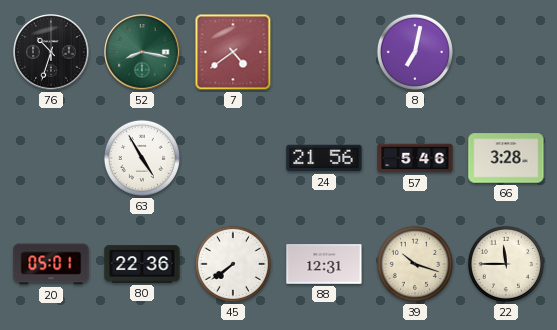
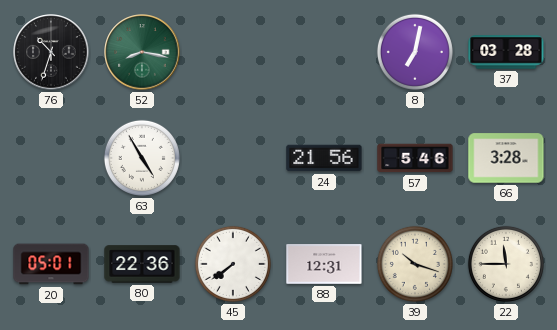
7: 4:39 -> none (233, 52)
37: none -> 03:28 (506, 52)
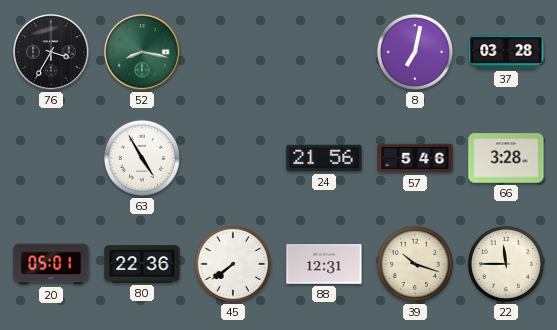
76: 10:33 -> 3:35 (51, 52)
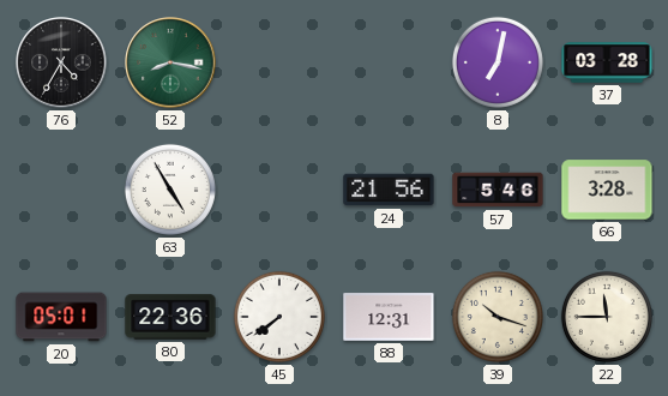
76: 3:35 -> 4:35 (61, 62)
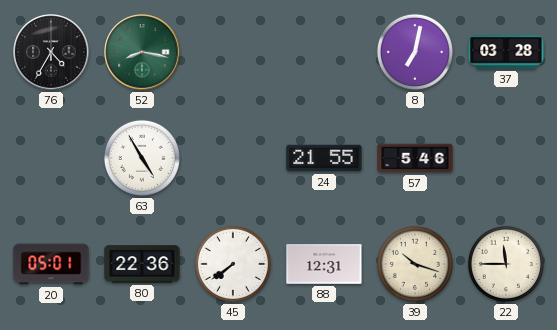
24: 21:56 -> 21:55 (324, 158)
66: 3:28 -> none (607, 190)
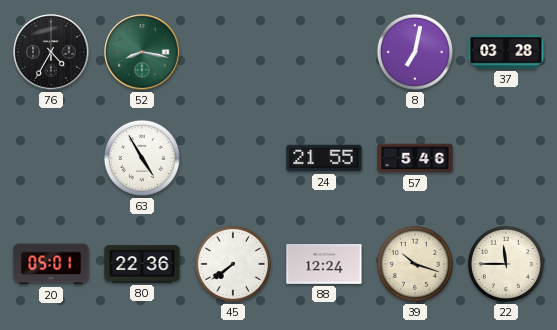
88: 12:31 -> 12:24 (324, 264)
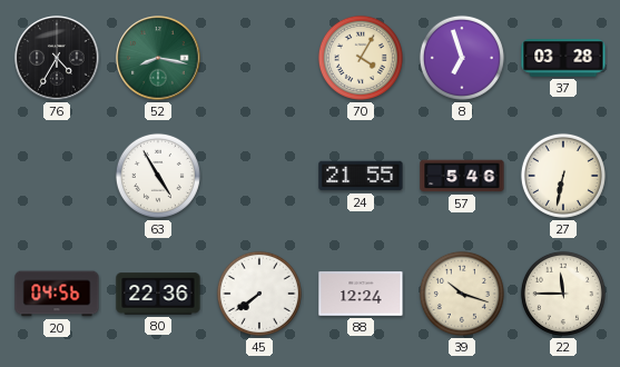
70: none -> 4:05 (361, 58)
8: 7:02 -> 6:57 (462, 58)
27: none -> 6:32 (563, 176)
20: 05:01 -> 04:56 (57, 294)
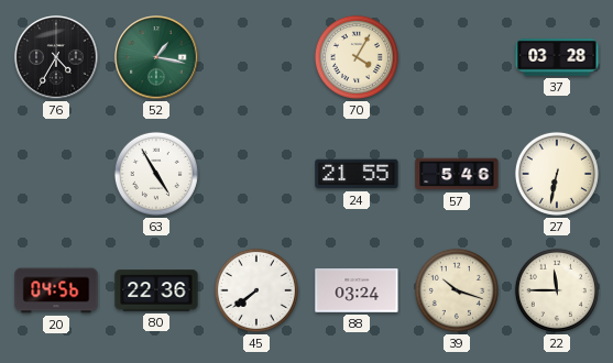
52: 8:17 -> 1:17 (156, 57)
8: 6:57 -> none (462, 58)
88: 12:24 -> 03:24 (357, 290)
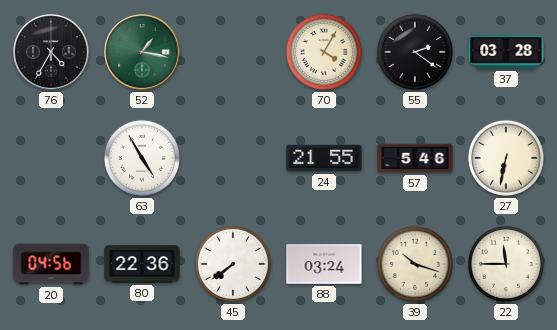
55: none -> 2:21 (415, 52)
